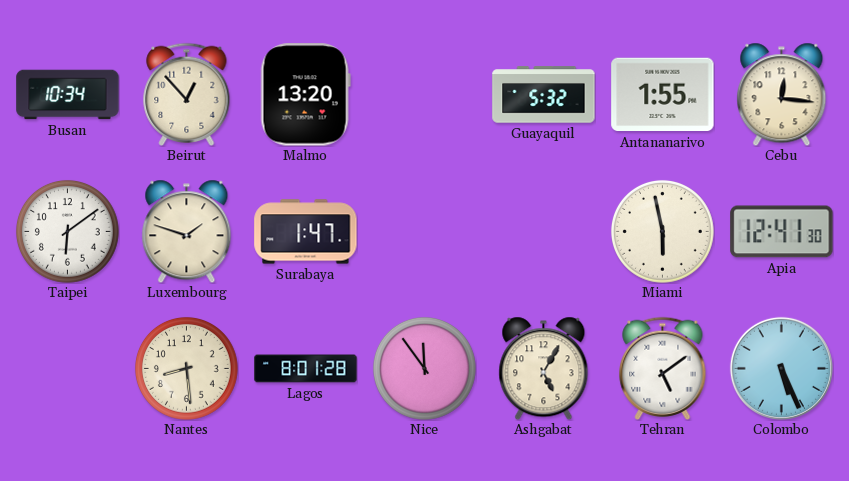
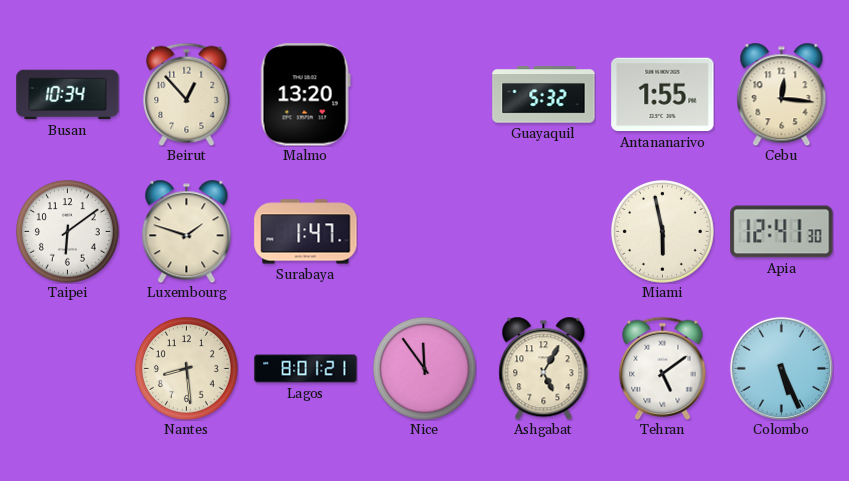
Lagos: 8:01:28 -> 8:01:21 (306, 369)
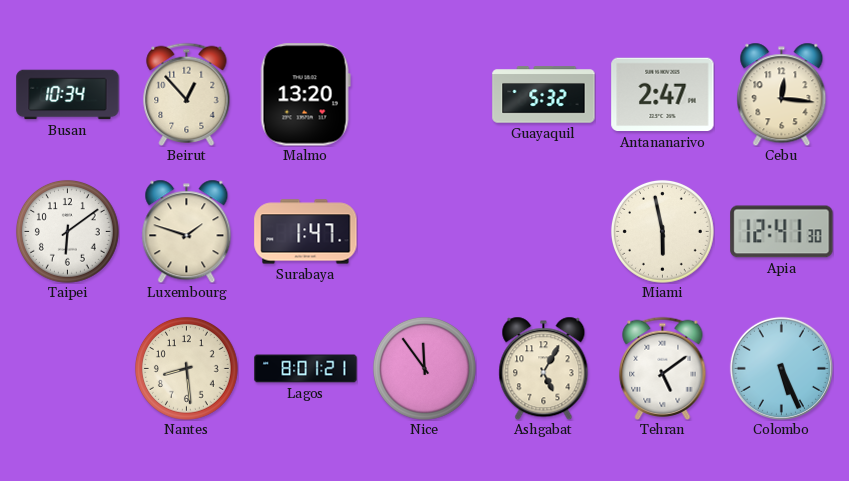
Antananarivo: 1:55 -> 2:47 (663, 95)
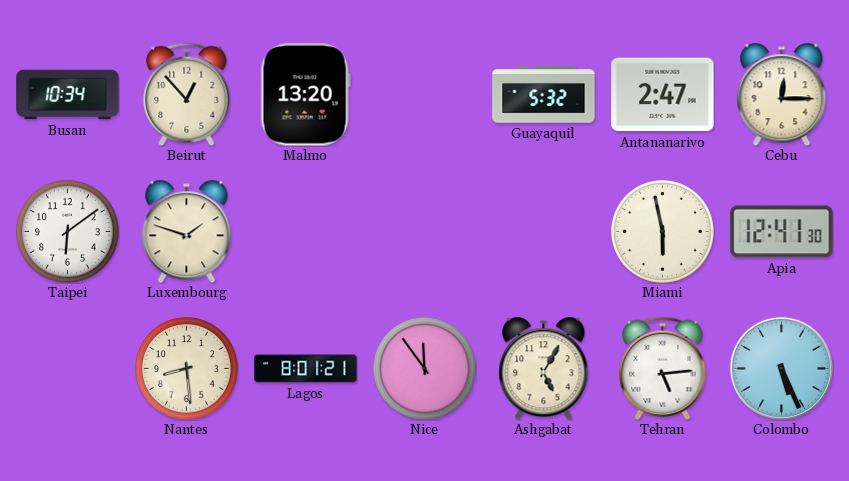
Cebu: 12:16 -> 12:15 (782, 94)
Surabaya: 1:47 -> none (306, 232)
Tehran: 5:09 -> 5:14 (663, 368)
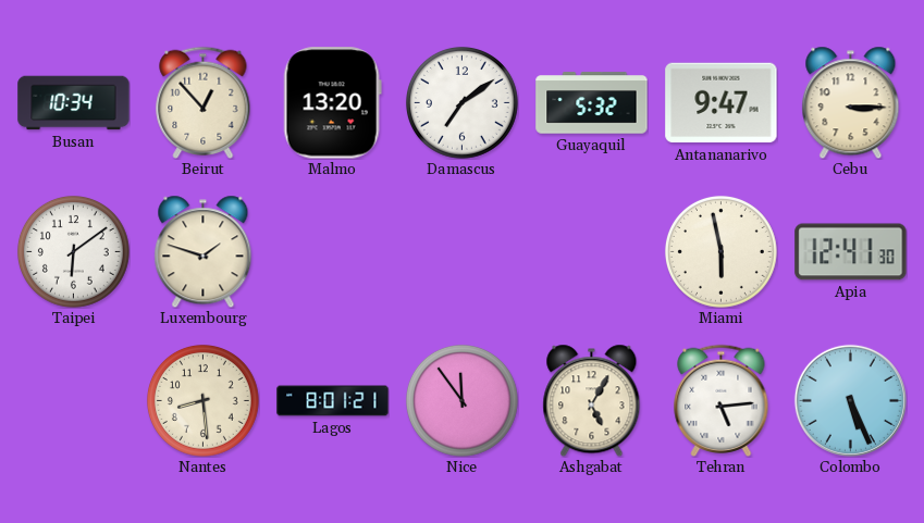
Damascus: none -> 7:09 (461, 102)
Antananarivo: 2:47 -> 9:47 (722, 103)
Cebu: 12:15 -> 3:15 (851, 102)
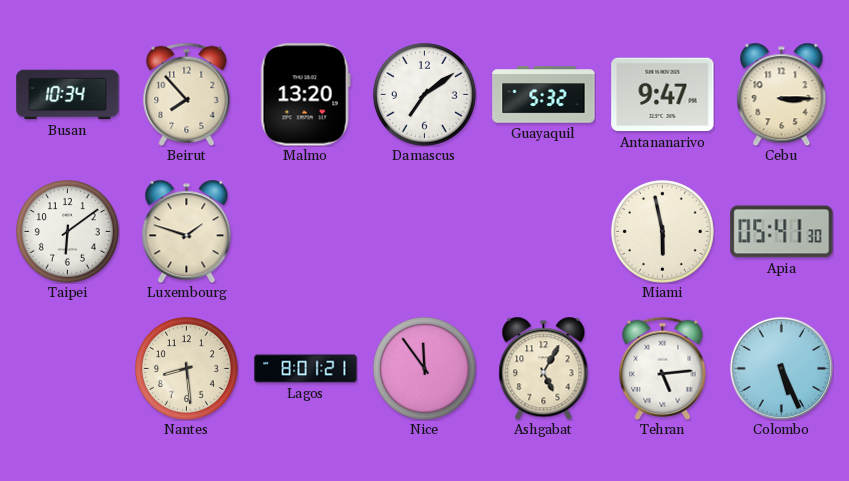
Beirut: 12:53 -> 7:53 (187, 94)
Apia: 12:41 -> 05:41 (782, 232)
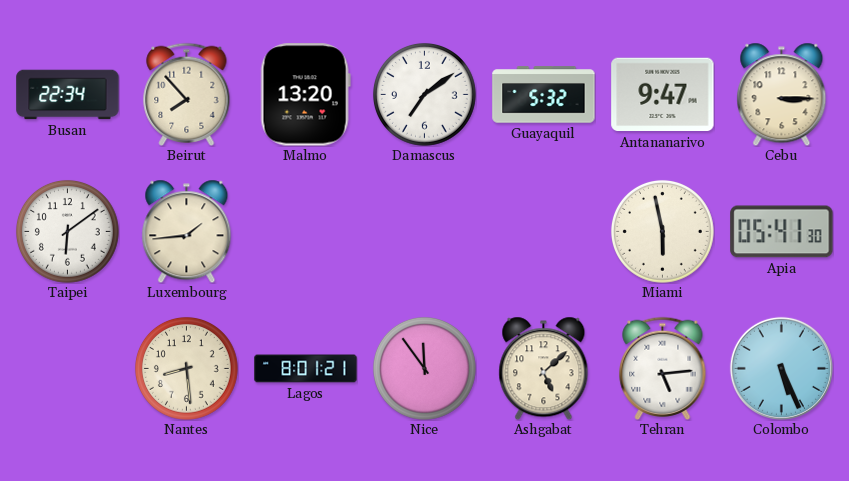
Busan: 10:34 -> 22:34 (68, 95)
Luxembourg: 1:48 -> 1:44 (187, 231)
Ashgabat: 5:05 -> 5:08 (544, 368)
